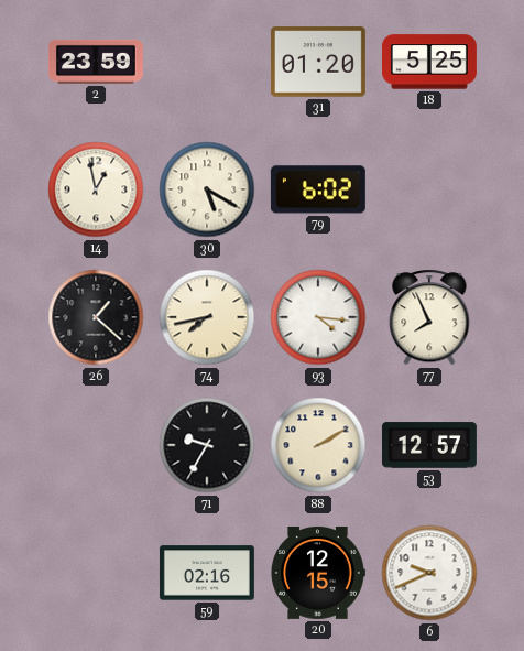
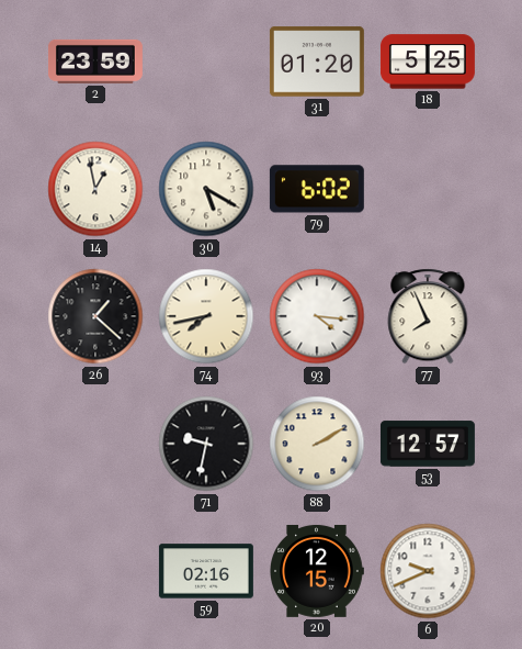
71: 9:35 -> 9:32 (206, 444)
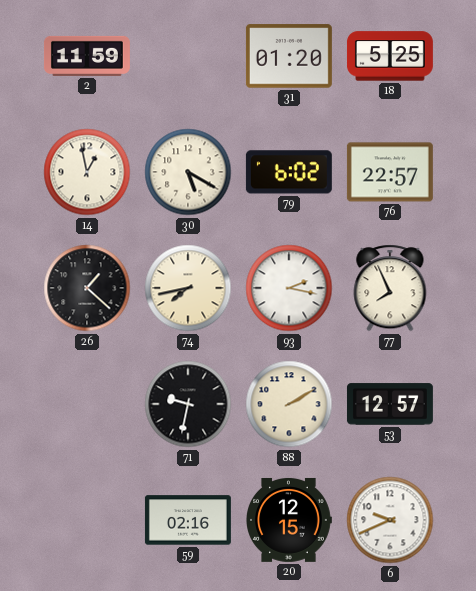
2: 23:59 -> 11:59 (87, 56)
76: none -> 22:57 (390, 172)
93: 4:16 -> 2:17 (289, 288)
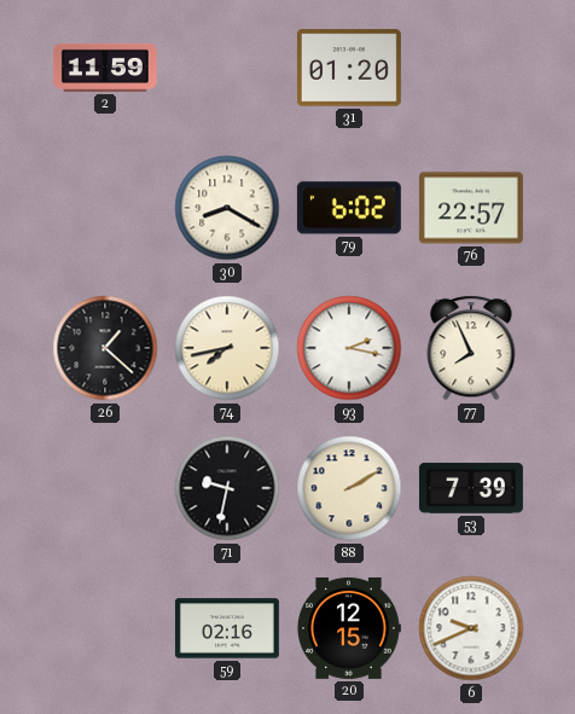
18: 5:25 -> none (390, 56)
14: 12:58 -> none (87, 172)
30: 5:20 -> 8:20 (227, 208)
53: 12:57 -> 7:39 (471, 488)
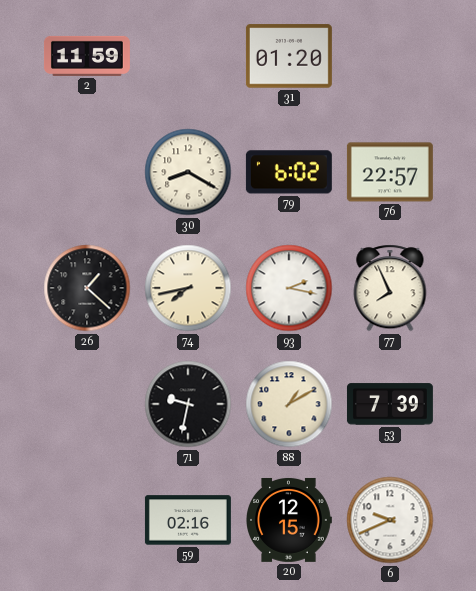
88: 2:10 -> 1:10 (289, 404)
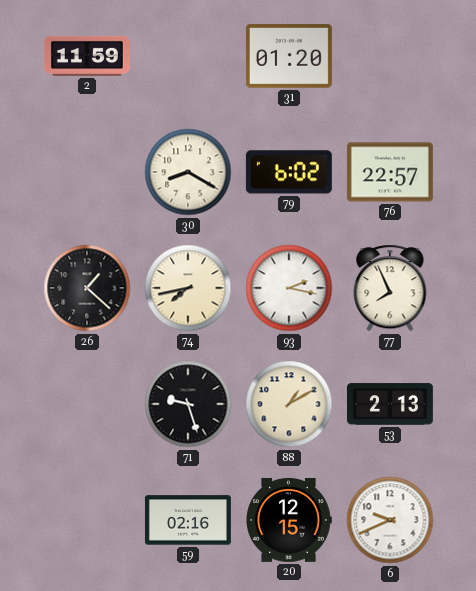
71: 9:32 -> 9:27 (188, 404)
53: 7:39 -> 2:13 (390, 404)
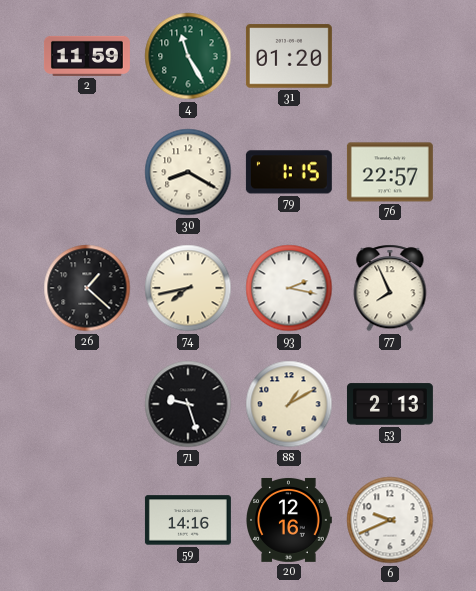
4: none -> 11:25 (188, 56)
79: 6:02 -> 1:15 (289, 172)
59: 02:16 -> 14:16 (188, 520)
20: 12:15 -> 12:16 (289, 520)
